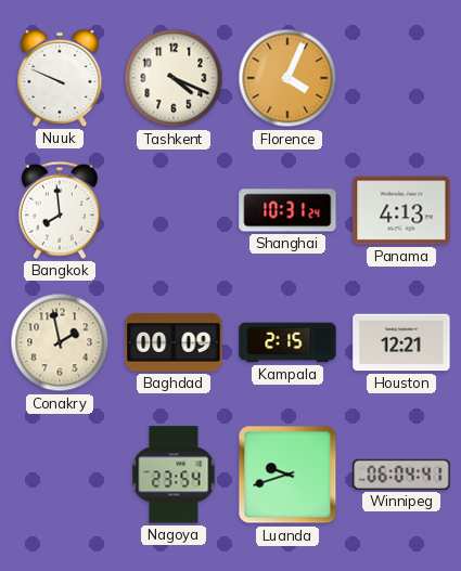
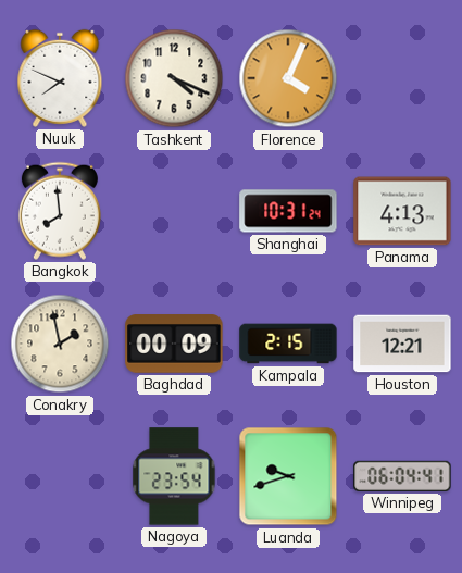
Nuuk: 9:49 -> 7:49 (60, 78)
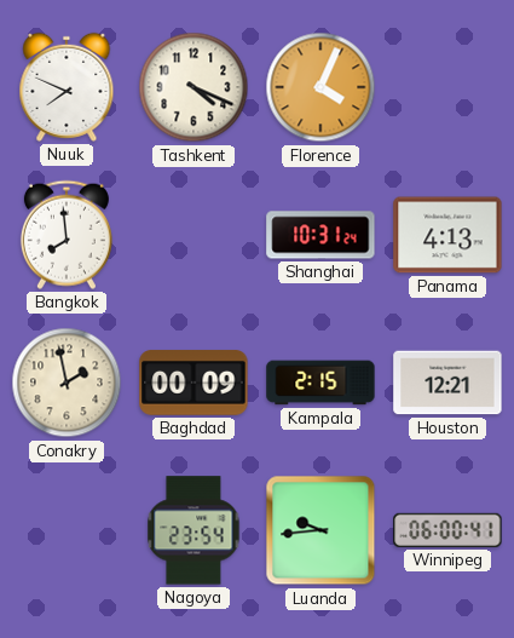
Luanda: 9:42 -> 9:44 (320, 530)
Winnipeg: 06:04 -> 06:00 (447, 530)
